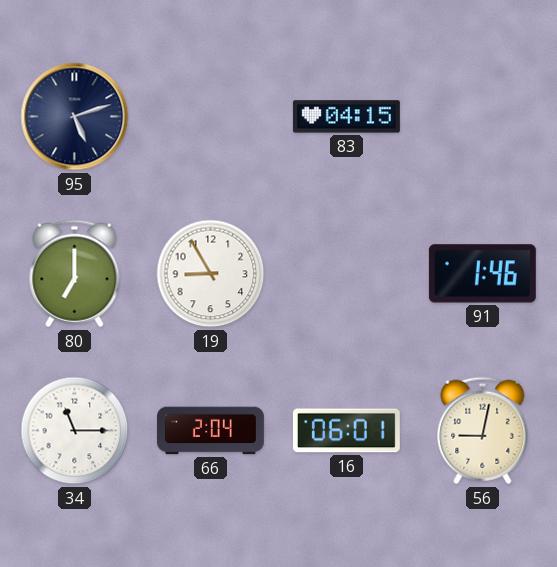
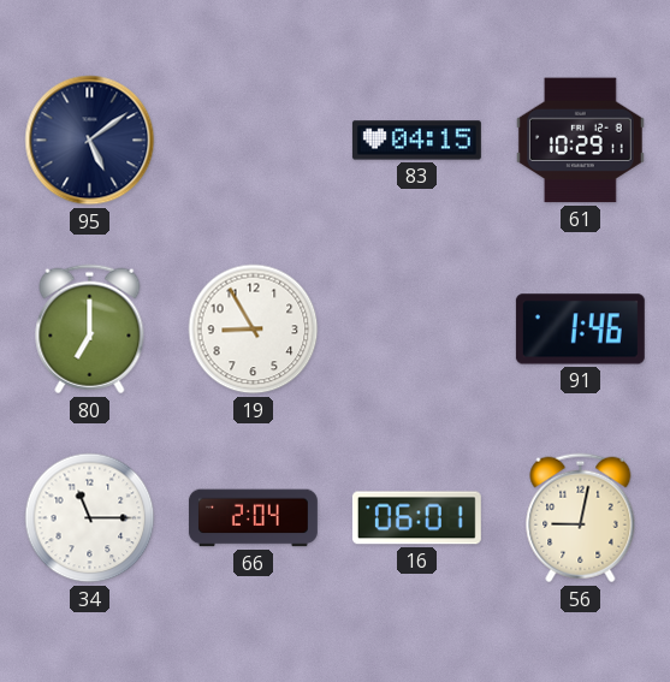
95: 5:12 -> 5:09 (90, 141)
61: none -> 10:29 (580, 141)
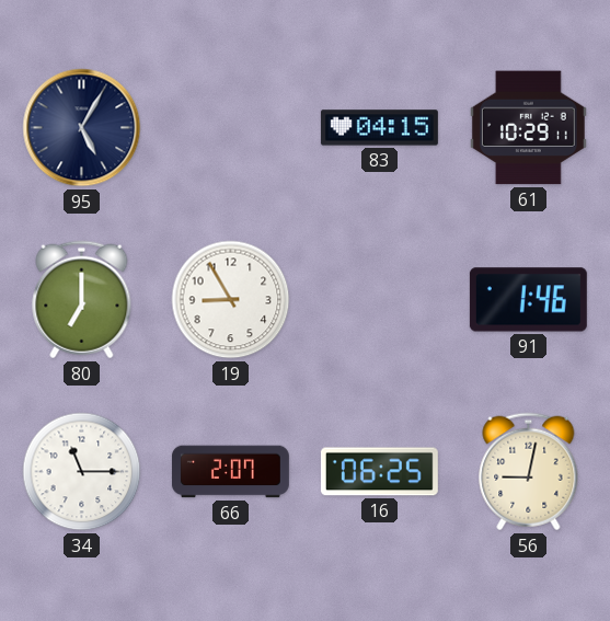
95: 5:09 -> 5:05 (82, 128)
66: 2:04 -> 2:07 (230, 472)
16: 06:01 -> 06:25 (379, 472)
